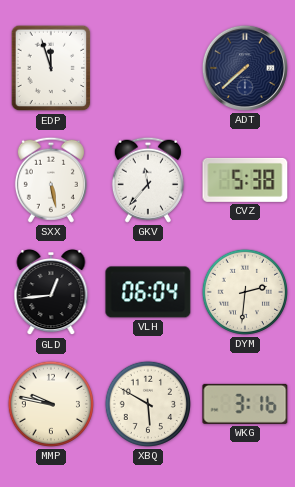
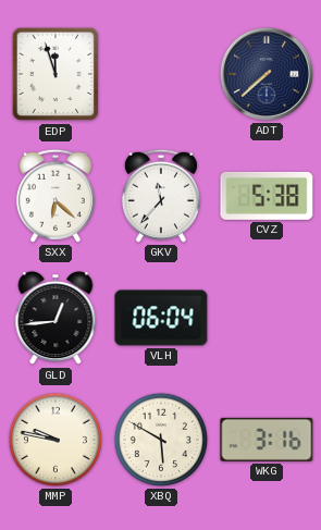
SXX: 5:28 -> 6:22 (55, 196)
DYM: 2:31 -> none (245, 292)
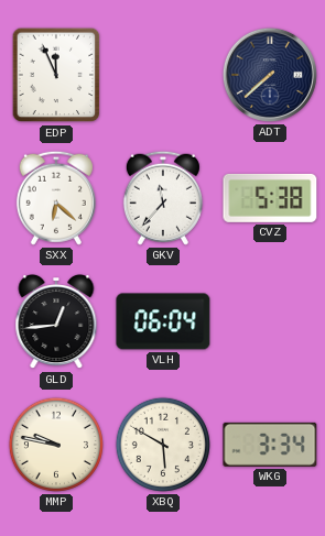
EDP: 11:57 -> 11:56 (56, 75)
WKG: 3:16 -> 3:34 (270, 445)
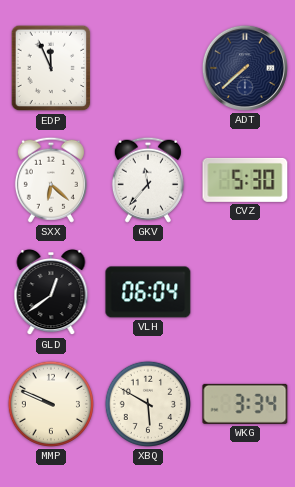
CVZ: 5:38 -> 5:30 (245, 180)
GLD: 12:44 -> 12:39 (51, 292)
MMP: 9:47 -> 9:49 (51, 404)
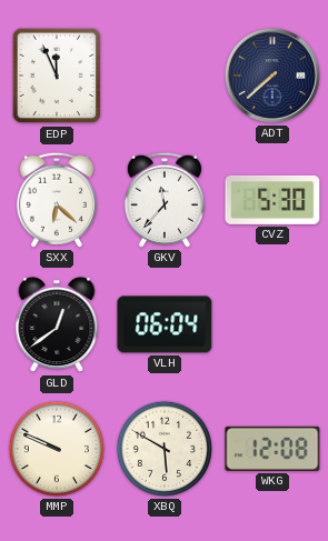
WKG: 3:34 -> 12:08 (272, 449)
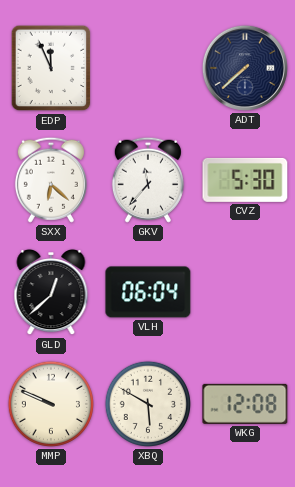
GLD: 12:39 -> 12:38 (51, 292)
